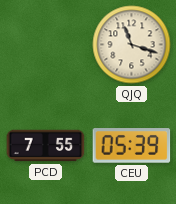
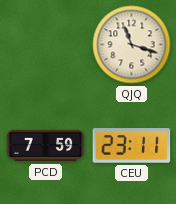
PCD: 7:55 -> 7:59 (46, 146)
CEU: 05:39 -> 23:11 (132, 146)
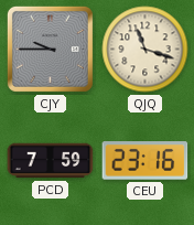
CJY: none -> 9:45 (50, 49)
CEU: 23:11 -> 23:16 (145, 161)
